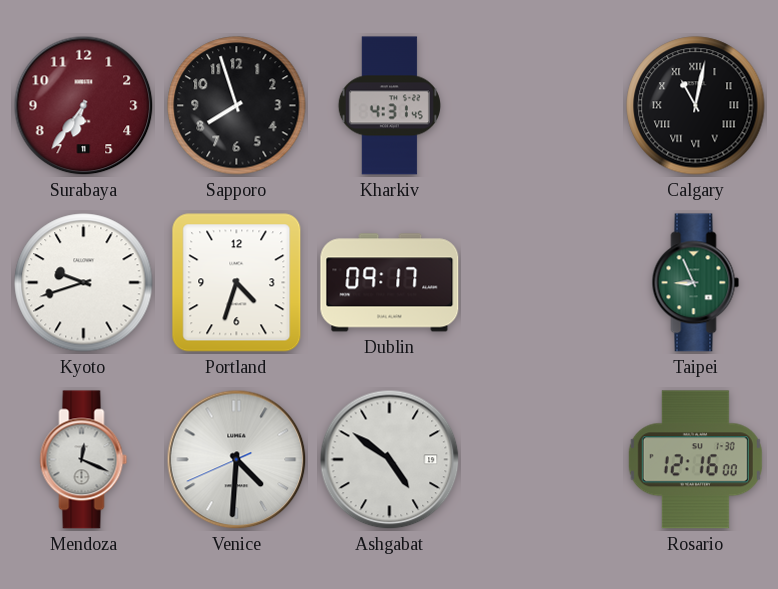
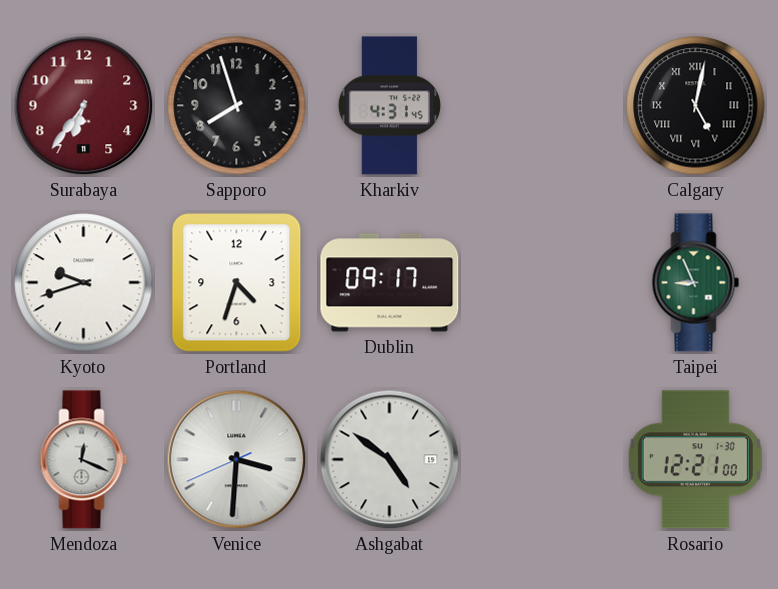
Calgary: 11:02 -> 5:02 (696, 106)
Venice: 4:30 -> 3:30 (237, 460)
Rosario: 12:16 -> 12:21 (695, 460)
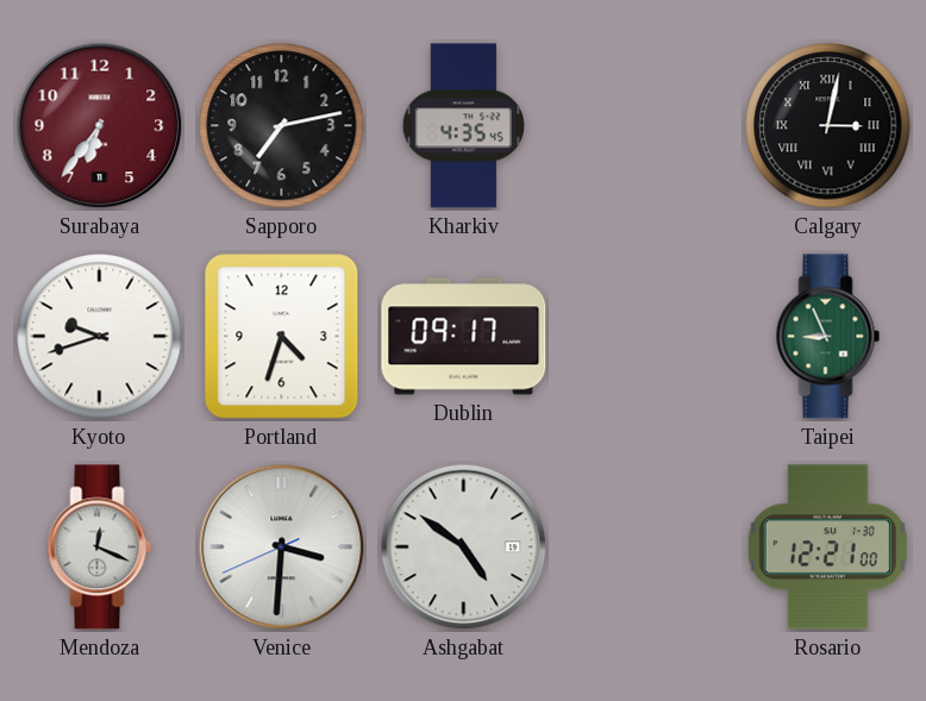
Sapporo: 7:57 -> 7:13 (282, 126)
Kharkiv: 4:31 -> 4:35 (463, 126)
Calgary: 5:02 -> 3:02 (828, 126)
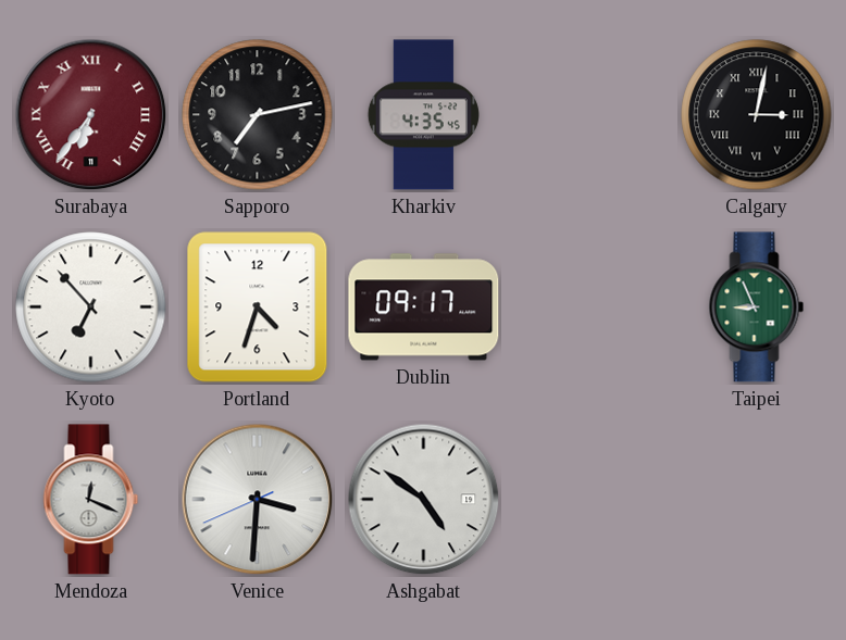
Surabaya numerals: Arabic -> Roman (91, 115)
Kyoto: 9:42 -> 6:53 (91, 308)
Rosario: 12:21 -> none (827, 547)
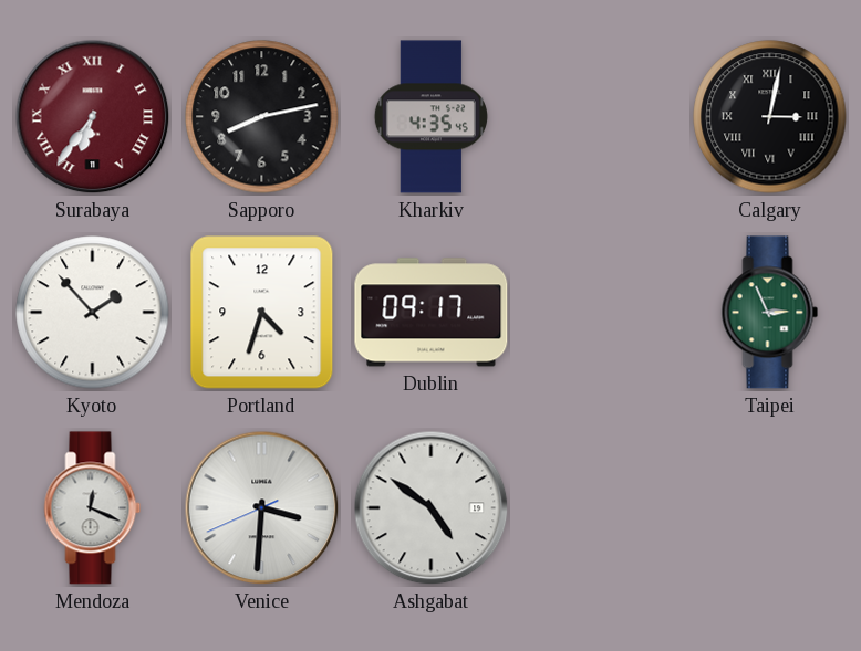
Sapporo: 7:13 -> 8:13 (262, 117)
Kyoto: 6:53 -> 1:53 (93, 313)
Taipei: 8:56 -> 2:56 (770, 313)
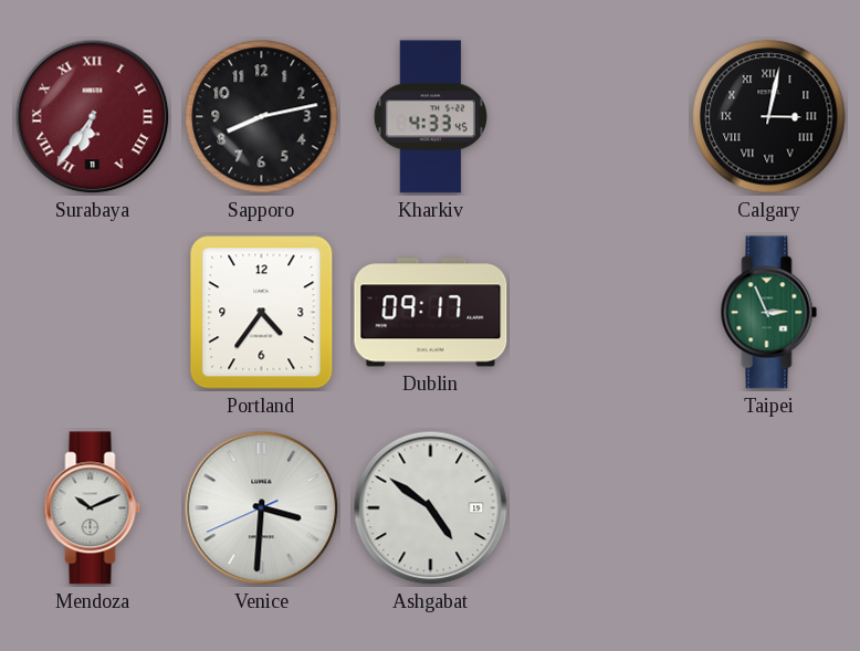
Kharkiv: 4:35 -> 4:33 (430, 117)
Kyoto: 1:53 -> none (93, 313)
Portland: 4:33 -> 4:36 (262, 313)
Mendoza: 12:19 -> 10:11 (93, 508)
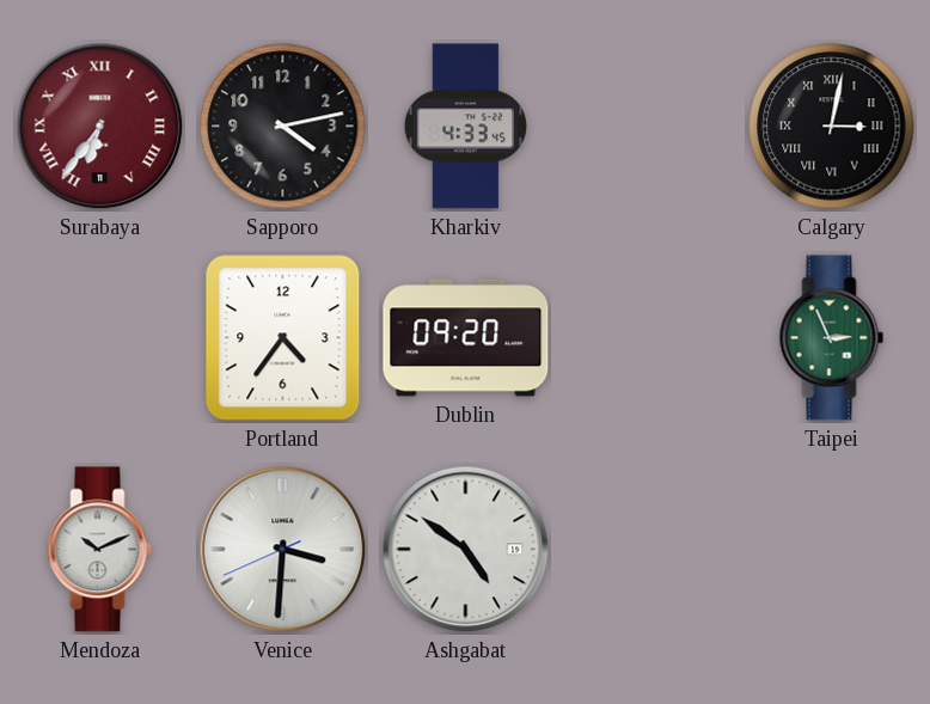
Sapporo: 8:13 -> 4:13 (283, 127)
Dublin: 09:17 -> 09:20 (466, 338)
